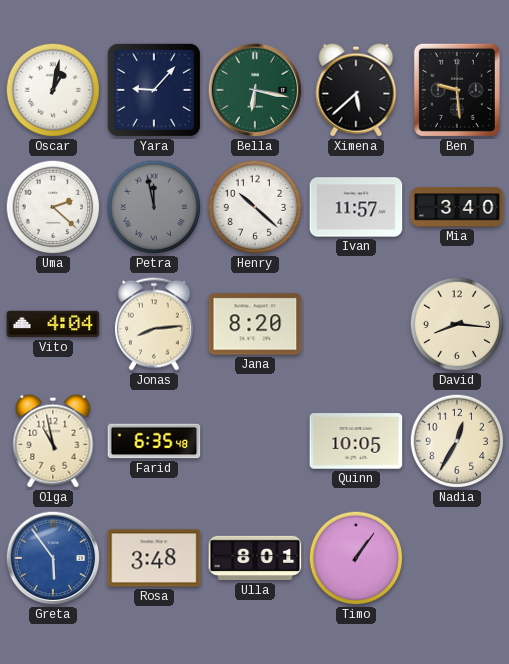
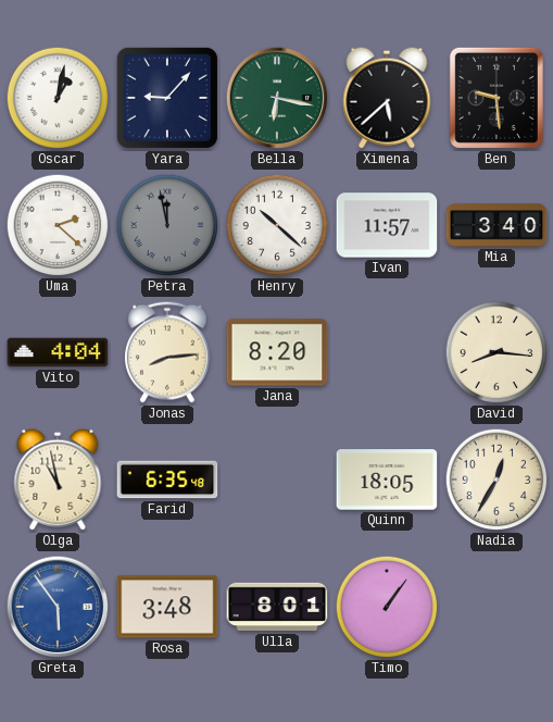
Quinn: 10:05 -> 18:05 (387, 480)
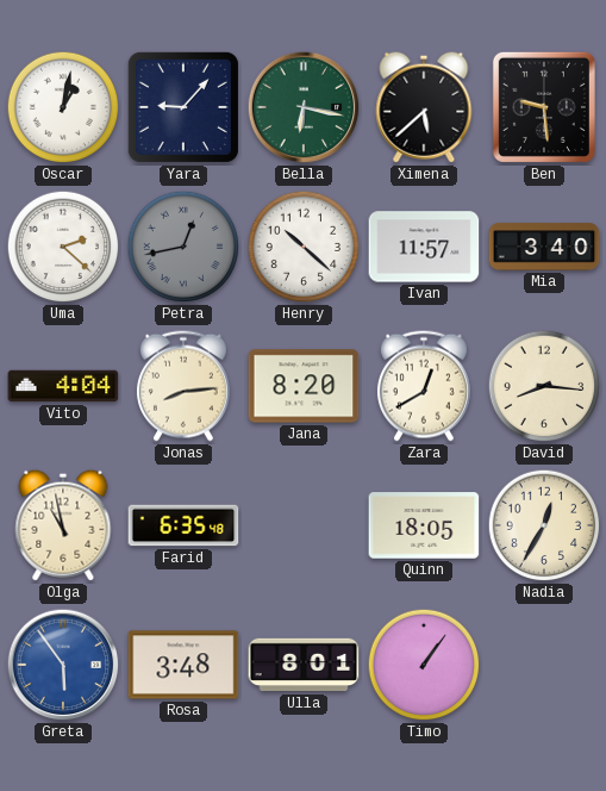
Petra: 11:58 -> 12:43 (183, 247)
Zara: none -> 12:40 (424, 386)
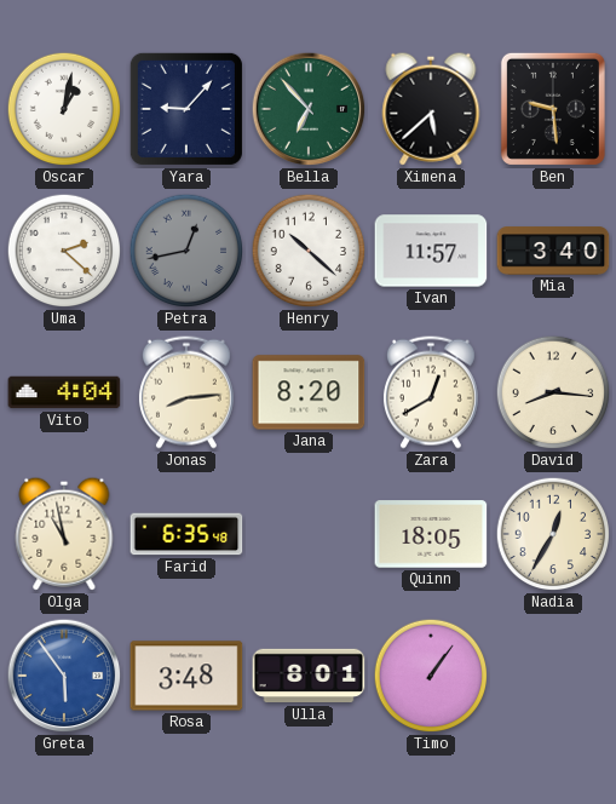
Bella: 6:17 -> 6:53 (309, 109)
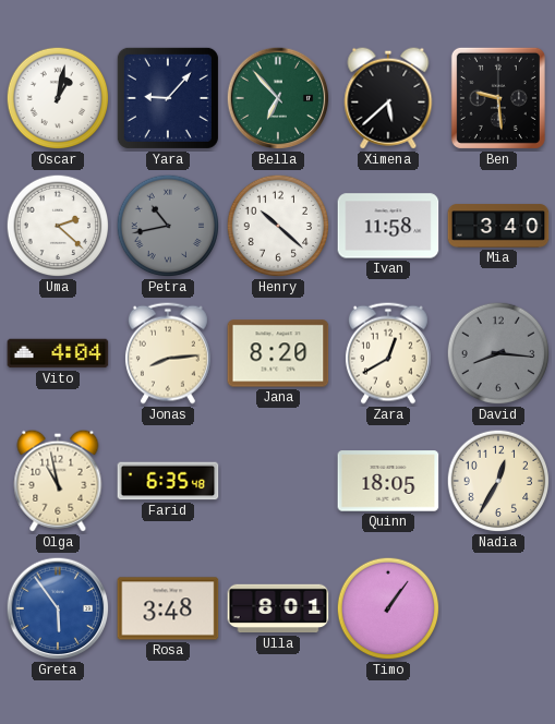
Petra: 12:43 -> 10:43 (168, 226)
Ivan: 11:57 -> 11:58 (388, 226)
David dial: cream -> grey (498, 353)
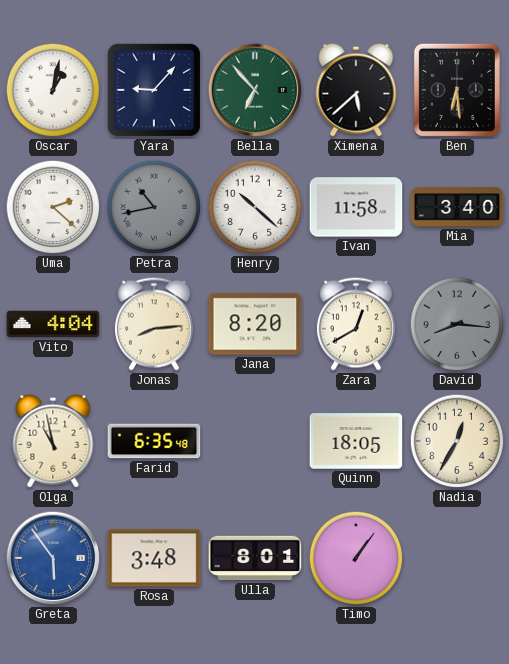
Ben: 9:29 -> 6:29 (457, 90)
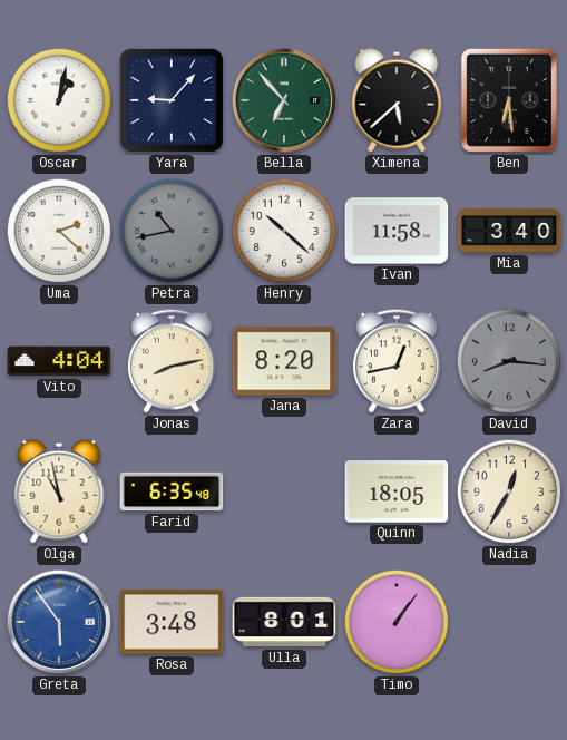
Jonas: 8:14 -> 8:13 (172, 361)
Zara: 12:40 -> 12:43 (397, 361)
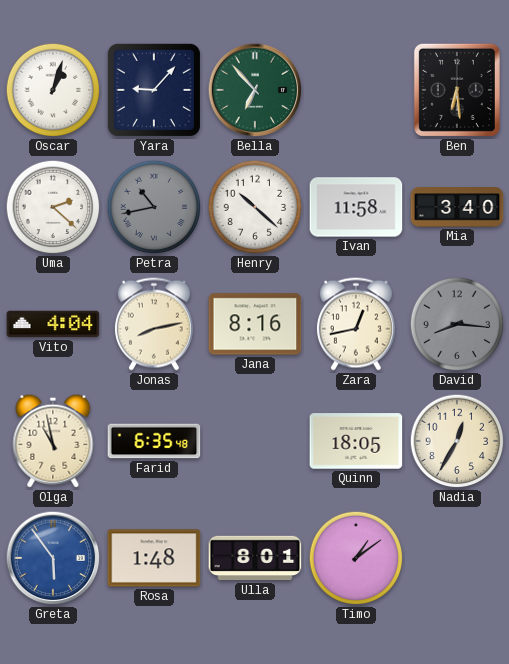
Oscar: 1:02 -> 1:03 (53, 90)
Ximena: 5:38 -> none (397, 100)
Jana: 8:20 -> 8:16 (255, 324)
Rosa: 3:48 -> 1:48 (154, 558)
Timo: 1:06 -> 1:09 (356, 558)
